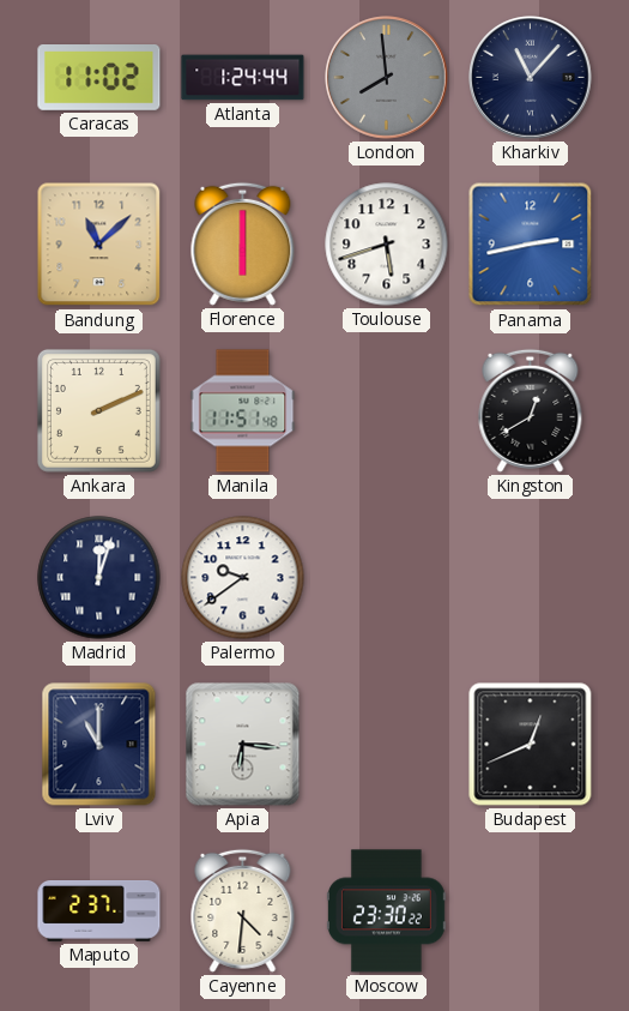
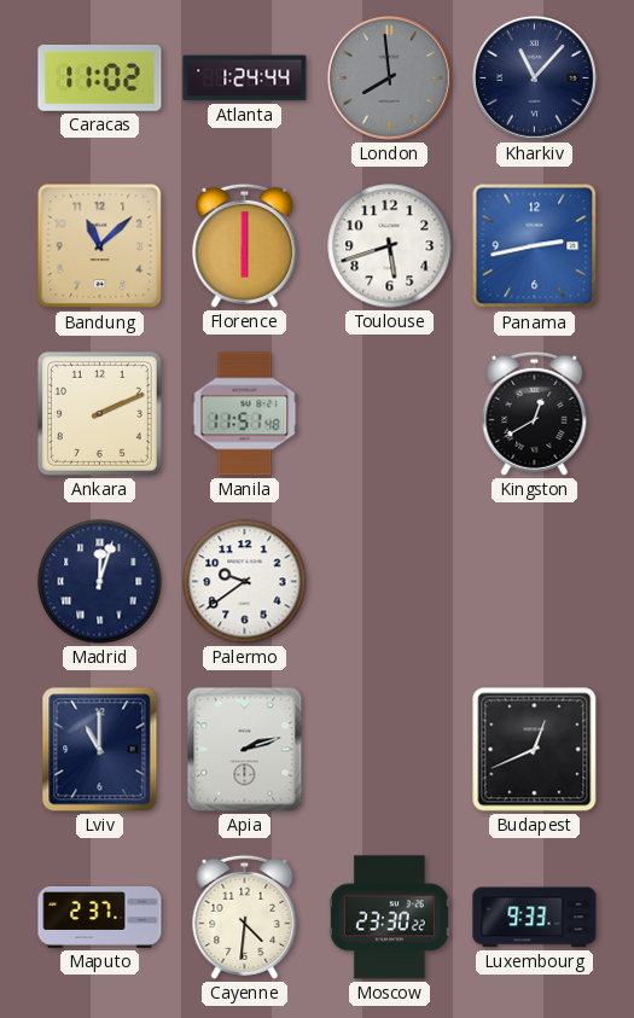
Apia: 6:16 -> 2:12 (245, 750)
Luxembourg: none -> 9:33 (535, 918)
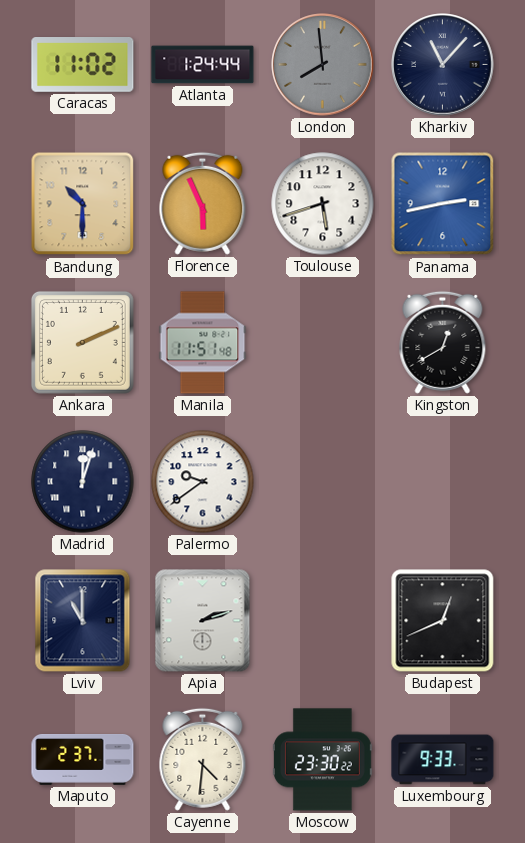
Bandung: 11:08 -> 10:30 (83, 204)
Florence: 6:00 -> 5:56 (203, 203)
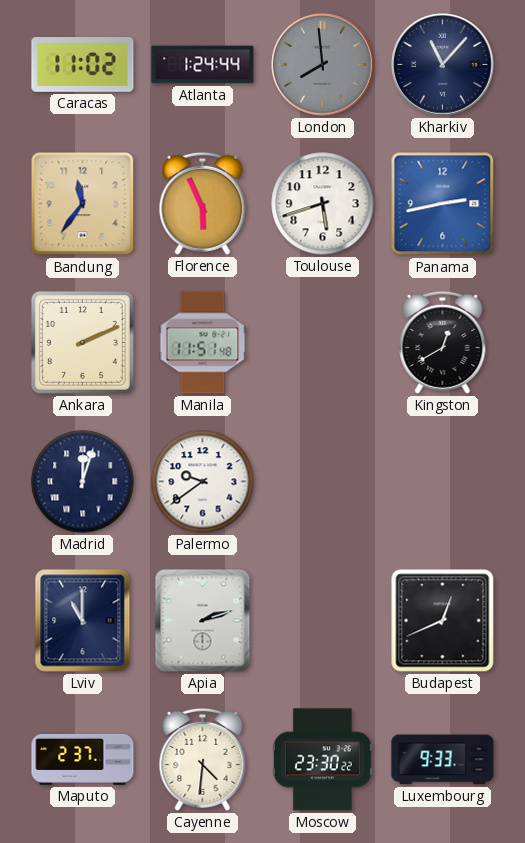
Bandung: 10:30 -> 11:36 (83, 204)
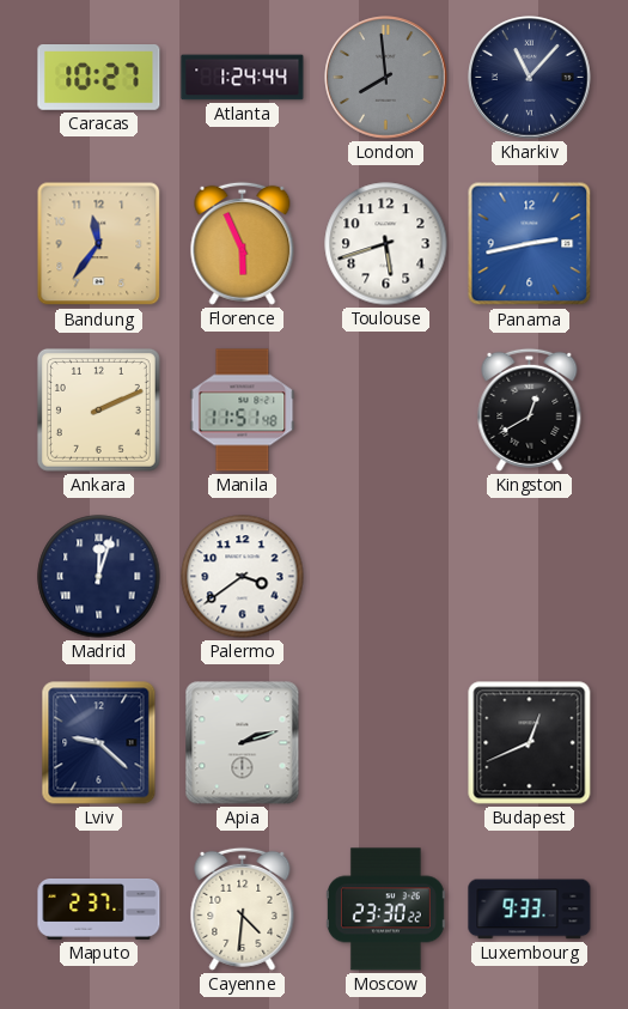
Caracas: 11:02 -> 10:27 (99, 78)
Palermo: 9:39 -> 3:39 (243, 577)
Lviv: 11:00 -> 9:22 (99, 743)
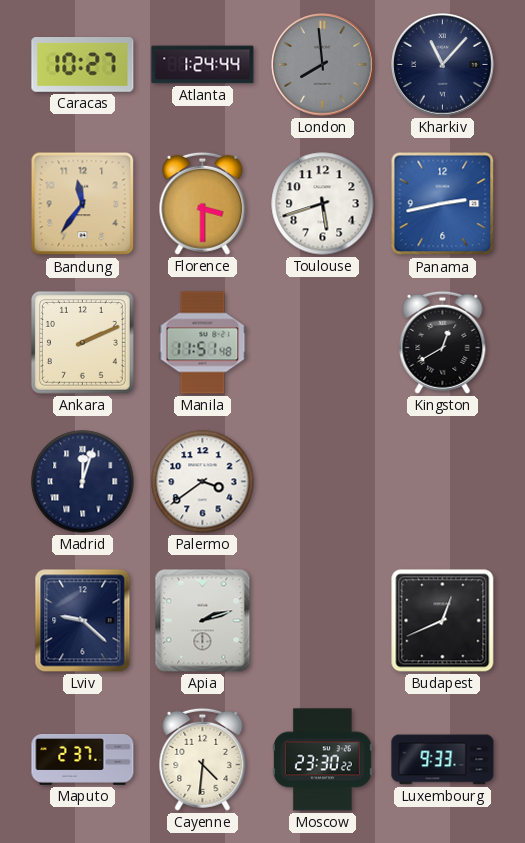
Florence: 5:56 -> 3:30 (203, 203)
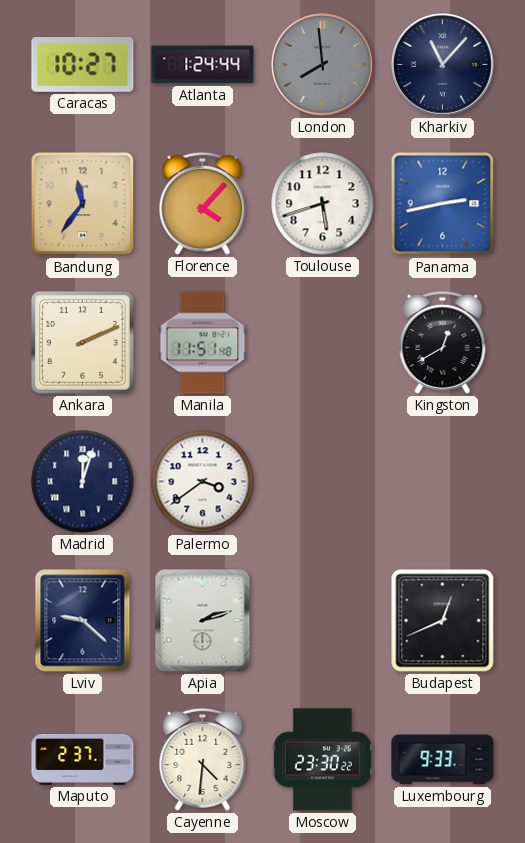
Florence: 3:30 -> 4:07 (203, 203)
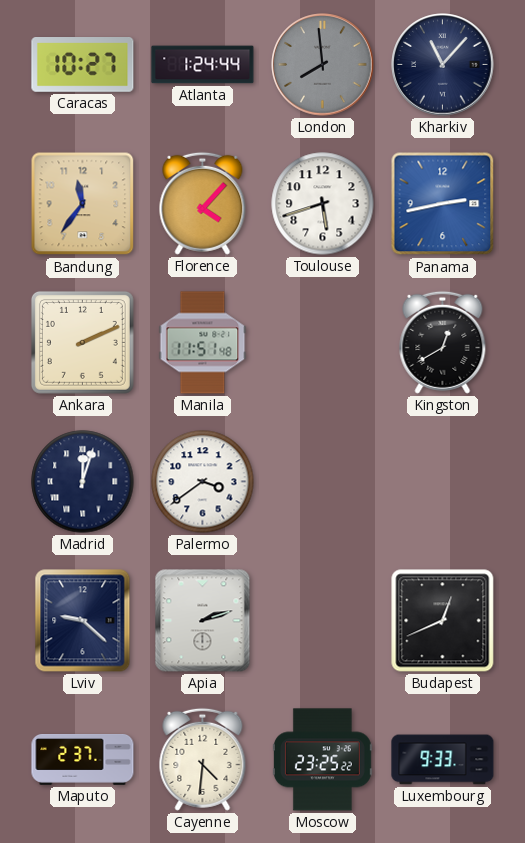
Moscow: 23:30 -> 23:25 (322, 760)
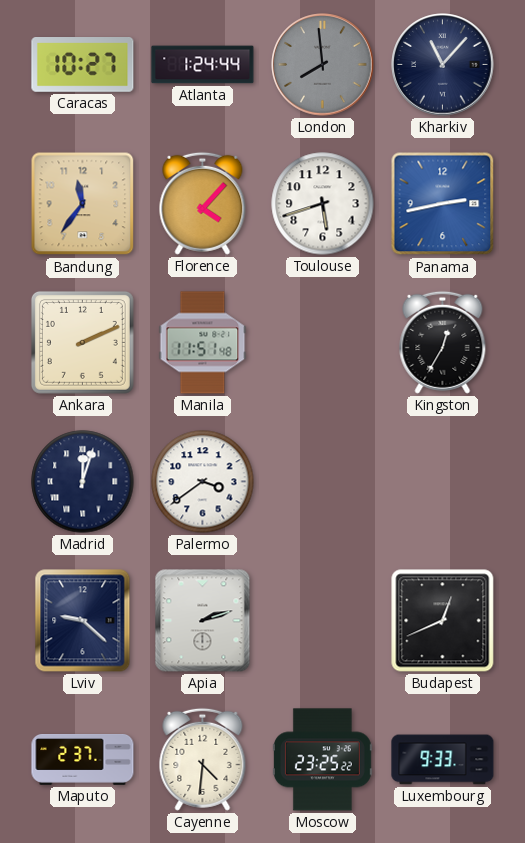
Kingston: 12:40 -> 12:35 (443, 342)
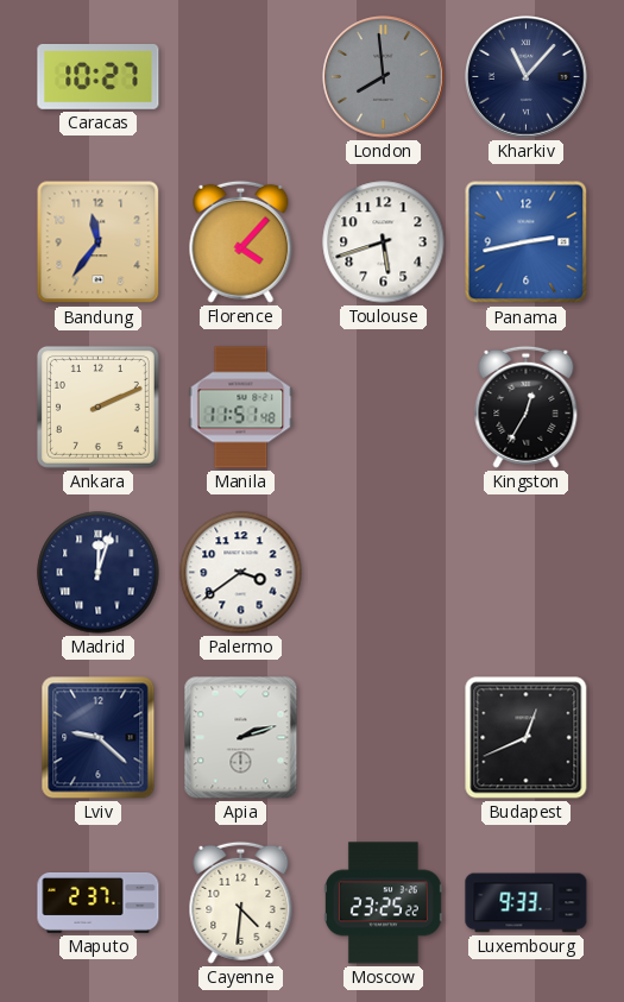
Atlanta: 1:24 -> none (203, 65)
